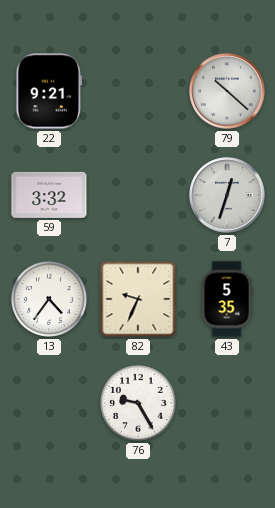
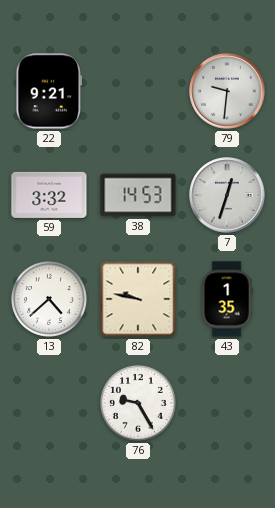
79: 10:22 -> 9:31 (227, 91)
38: none -> 14:53 (138, 195)
13: 4:36 -> 4:38 (49, 299)
82: 9:34 -> 9:47 (138, 299)
43: 5:35 -> 1:35 (227, 299)
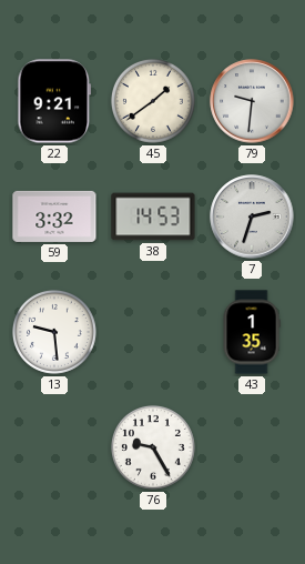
45: none -> 1:39 (153, 101)
7: 12:33 -> 2:33 (252, 216)
13: 4:38 -> 9:29 (54, 332)
82: 9:47 -> none (138, 299)
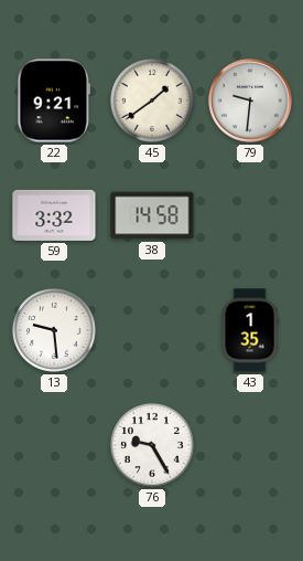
38: 14:53 -> 14:58 (152, 215)
7: 2:33 -> none (252, 216)
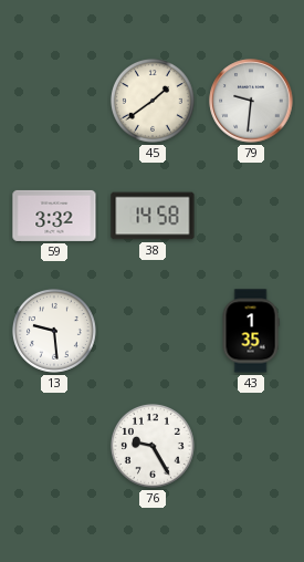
22: 9:21 -> none (54, 100)
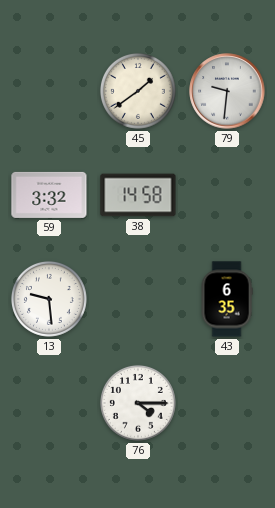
43: 1:35 -> 6:35 (227, 299)
76: 9:25 -> 4:15 (138, 403)
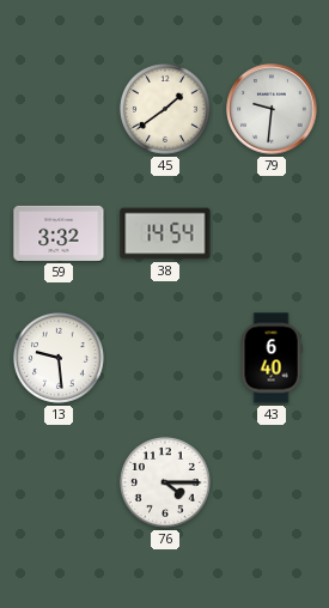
38: 14:58 -> 14:54 (165, 233)
43: 6:35 -> 6:40 (272, 358)
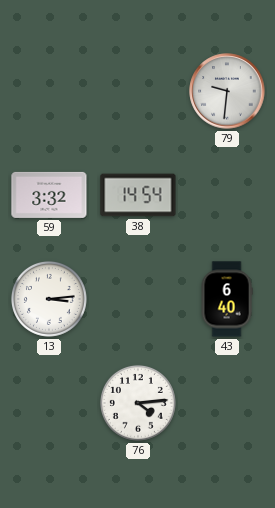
45: 1:39 -> none (165, 109)
13: 9:29 -> 3:14 (49, 299)
76: 4:15 -> 4:14 (138, 403)
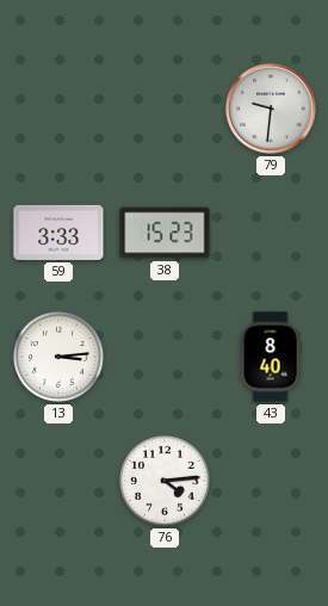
59: 3:32 -> 3:33 (58, 233)
38: 14:54 -> 15:23 (165, 233)
43: 6:40 -> 8:40 (271, 357)
